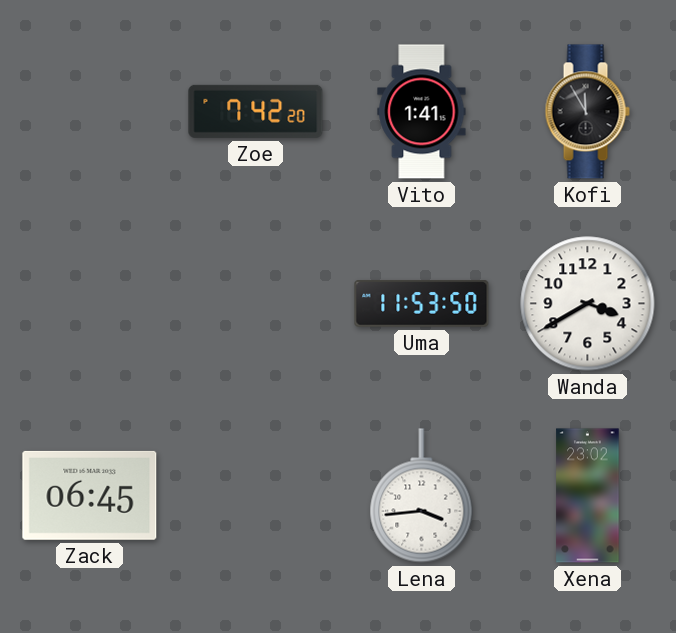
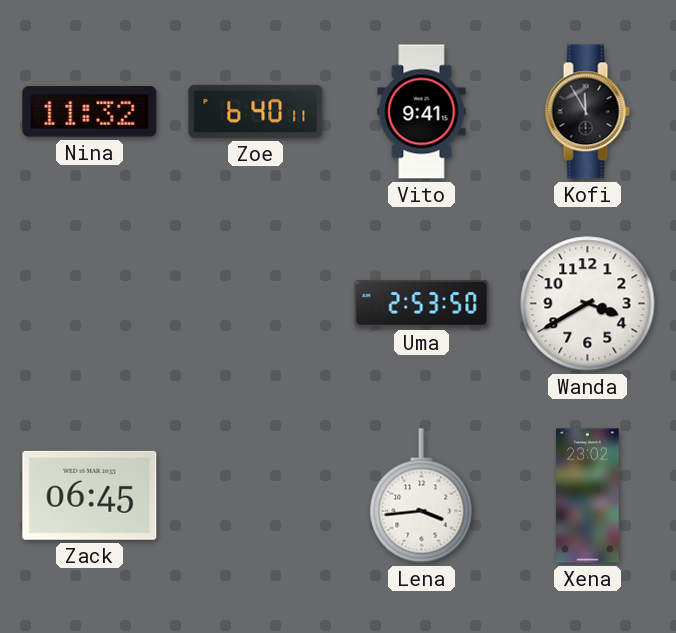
Nina: none -> 11:32 (90, 112)
Zoe: 7:42 -> 6:40 (256, 111)
Vito: 1:41 -> 9:41 (422, 112)
Uma: 11:53 -> 2:53 (422, 304)
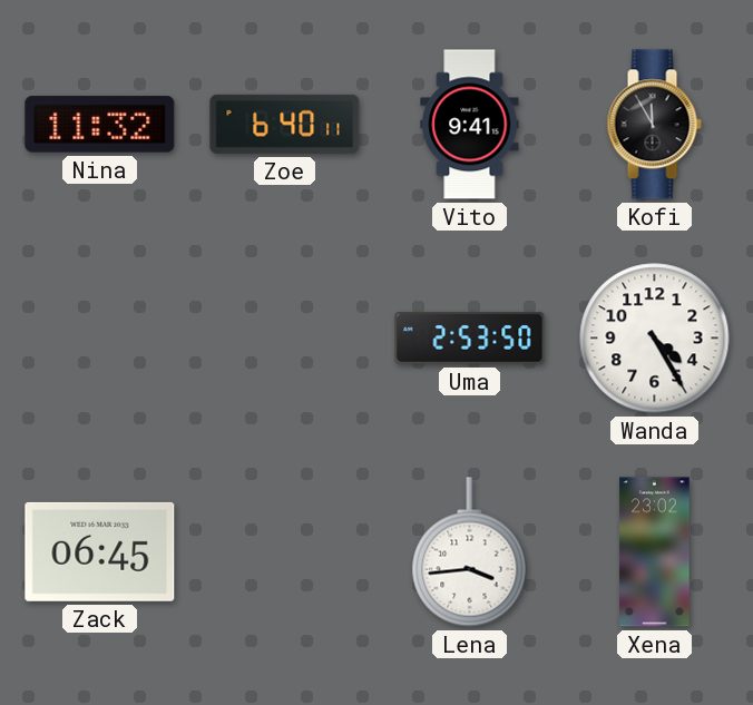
Wanda: 3:40 -> 4:25 (655, 339)
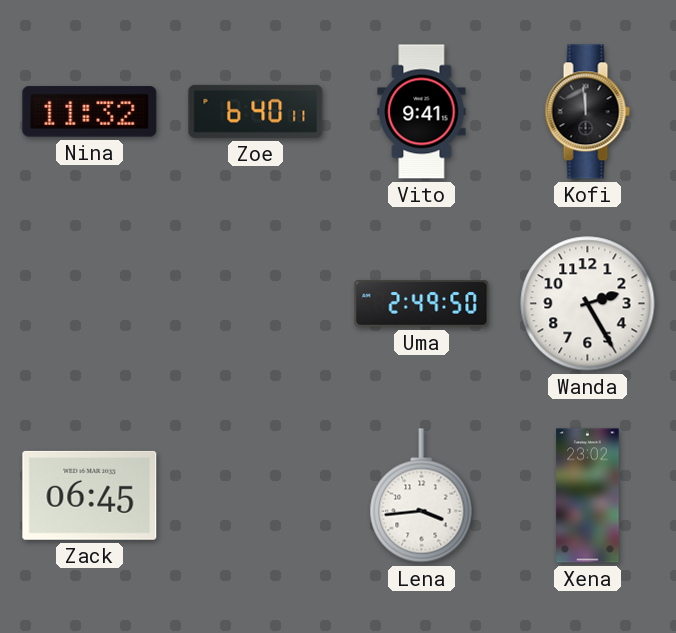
Kofi: 11:55 -> 11:59 (587, 112)
Uma: 2:53 -> 2:49 (422, 304)
Wanda: 4:25 -> 2:25 (588, 304)
